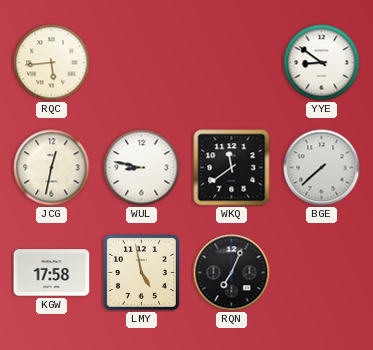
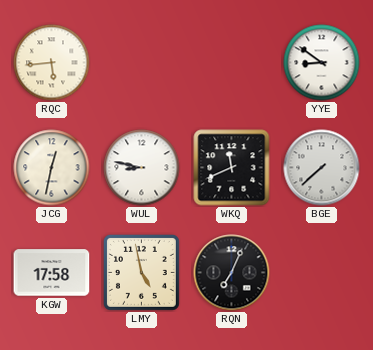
WKQ: 11:39 -> 11:41 (232, 168)
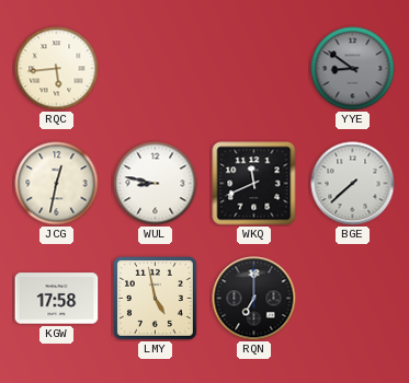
YYE dial: white -> grey (353, 69)
RQN: 7:04 -> 7:00 (254, 299)
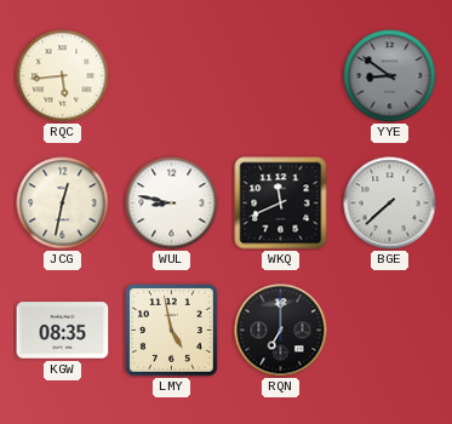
KGW: 17:58 -> 08:35 (63, 331)
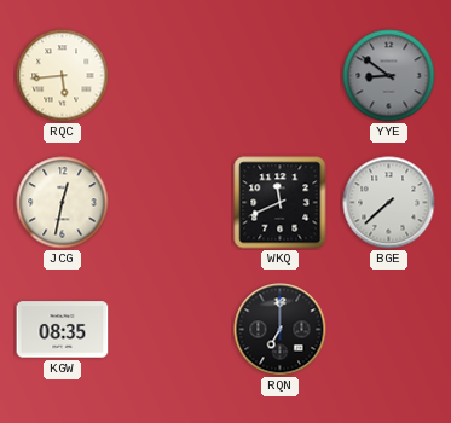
WUL: 8:47 -> none (172, 204)
LMY: 4:58 -> none (171, 330)
